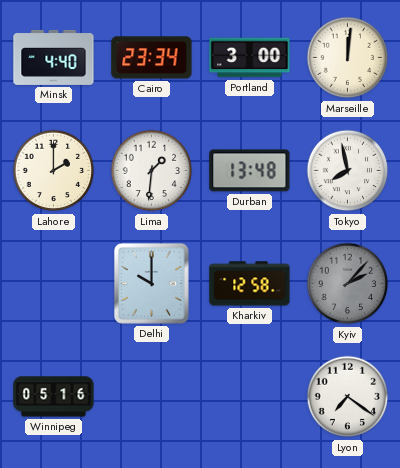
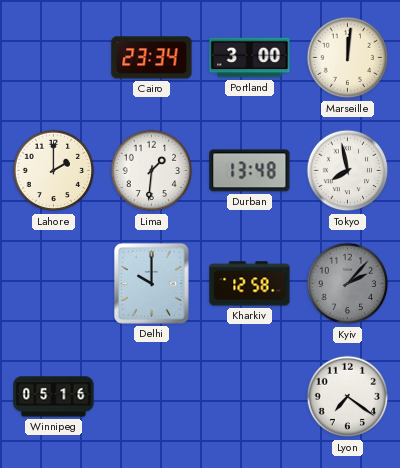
Minsk: 4:40 -> none (54, 57)
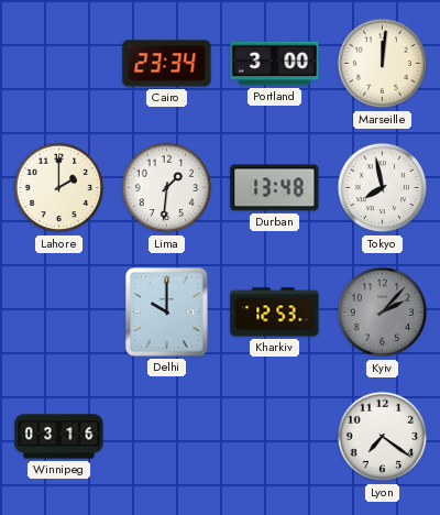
Kharkiv: 12:58 -> 12:53 (275, 313)
Winnipeg: 05:16 -> 03:16 (59, 437)
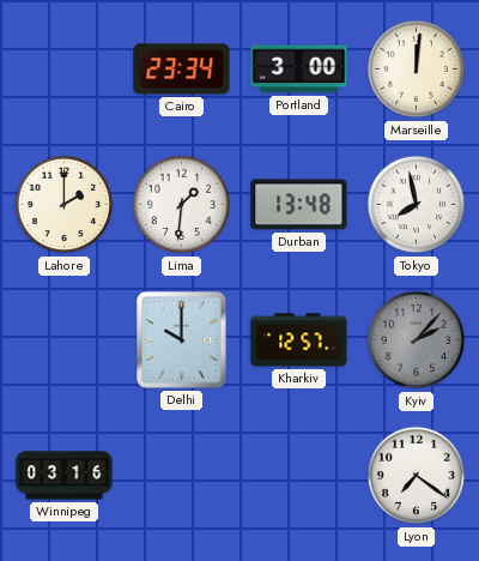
Kharkiv: 12:53 -> 12:57 (299, 340)
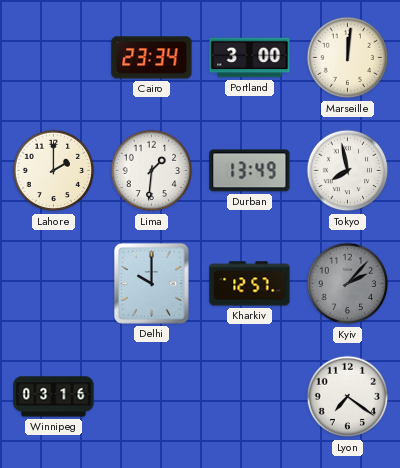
Durban: 13:48 -> 13:49 (250, 171)
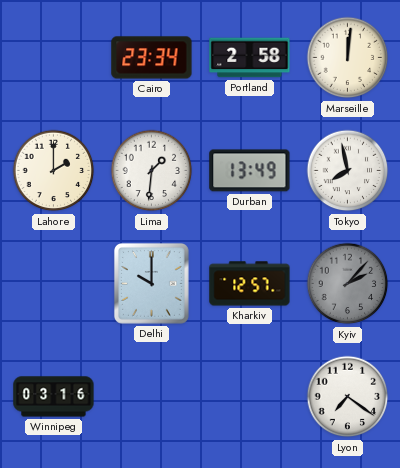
Portland: 3:00 -> 2:58 (250, 58)
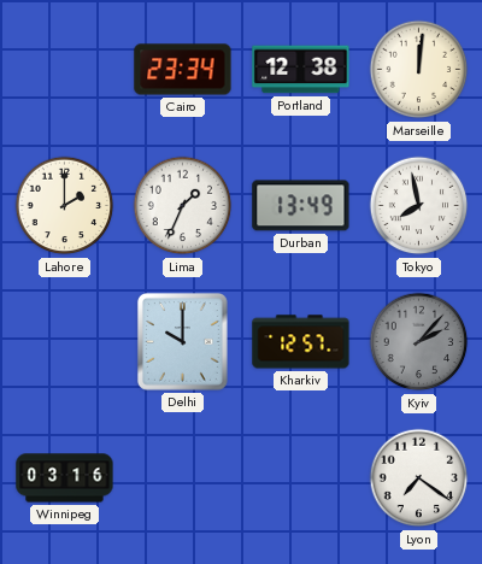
Portland: 2:58 -> 12:38 (301, 70)
Lima: 1:31 -> 1:34 (183, 206)
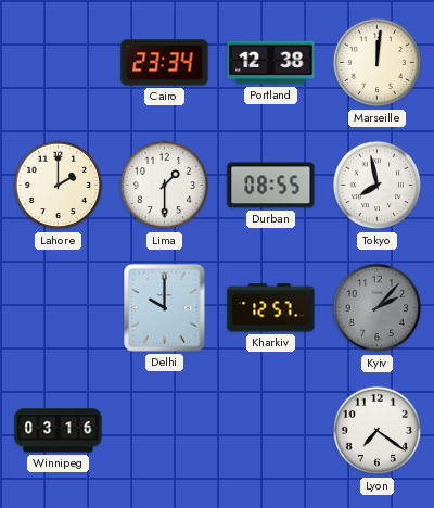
Lima: 1:34 -> 1:30 (165, 186)
Durban: 13:49 -> 08:55 (271, 186)
